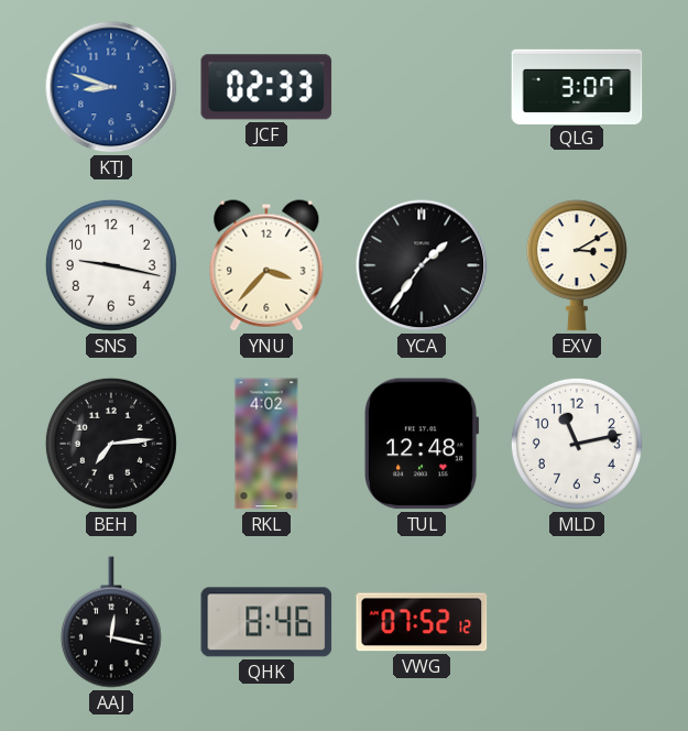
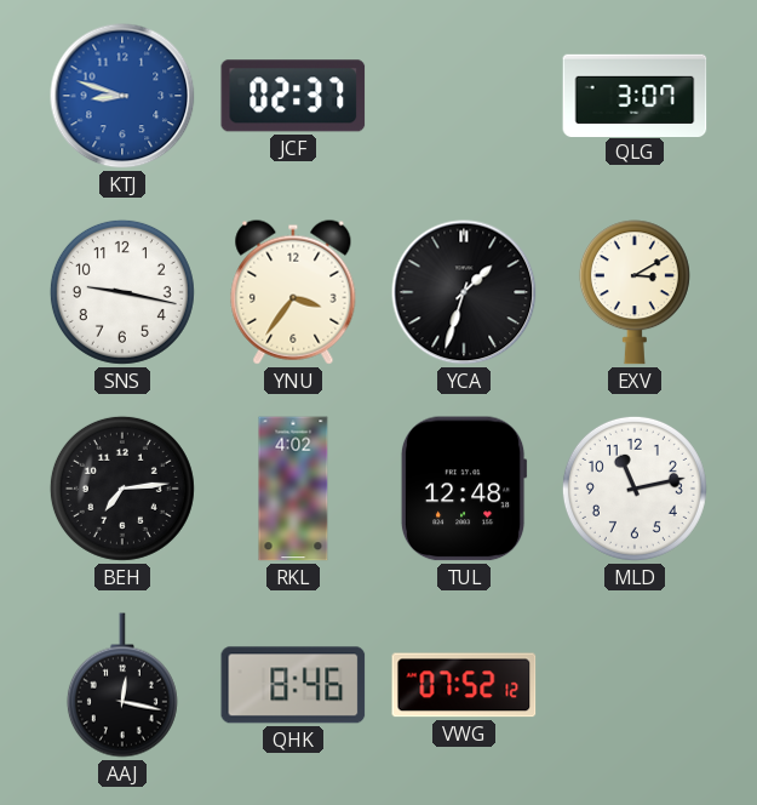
JCF: 02:33 -> 02:37 (293, 96)
YNU: 3:37 -> 3:36 (293, 292)
YCA: 1:36 -> 1:33 (464, 292)
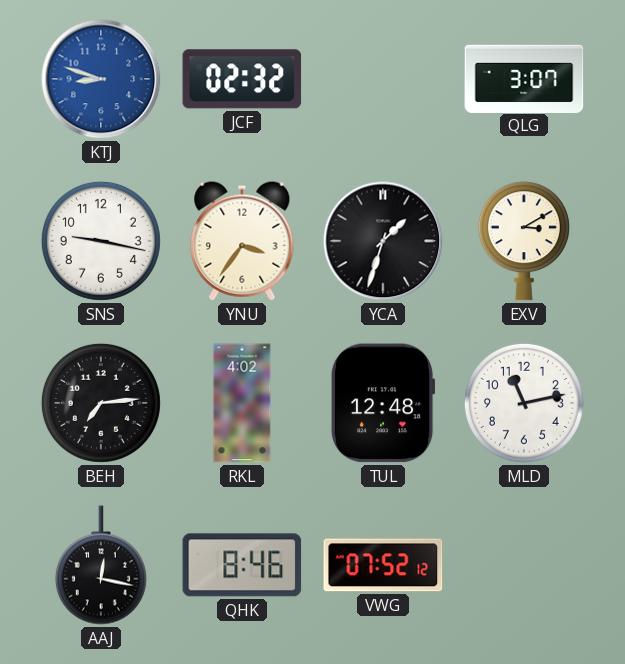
JCF: 02:37 -> 02:32 (242, 79)
